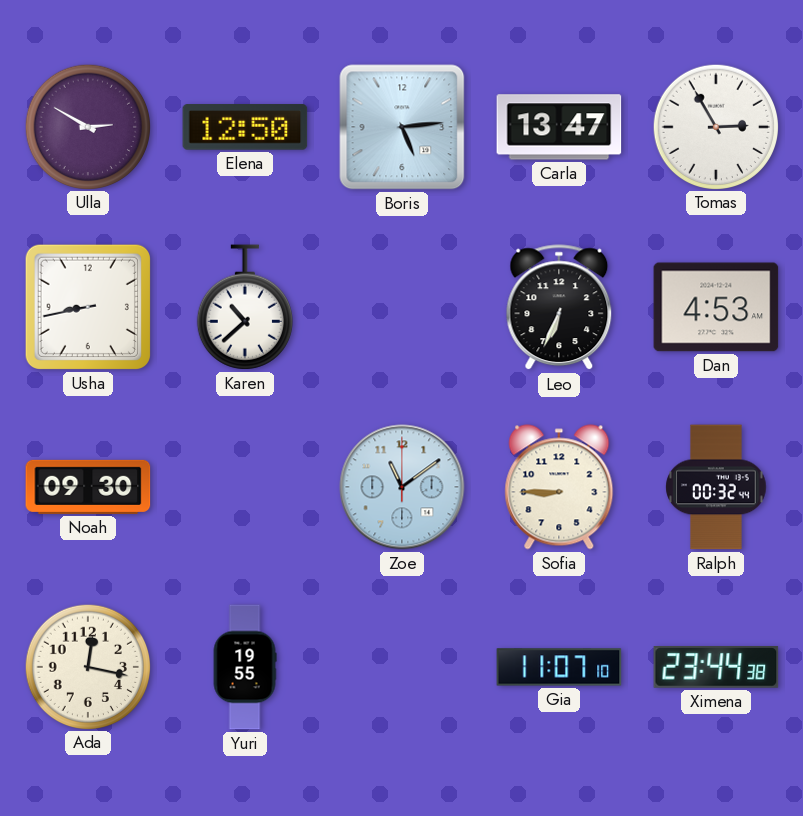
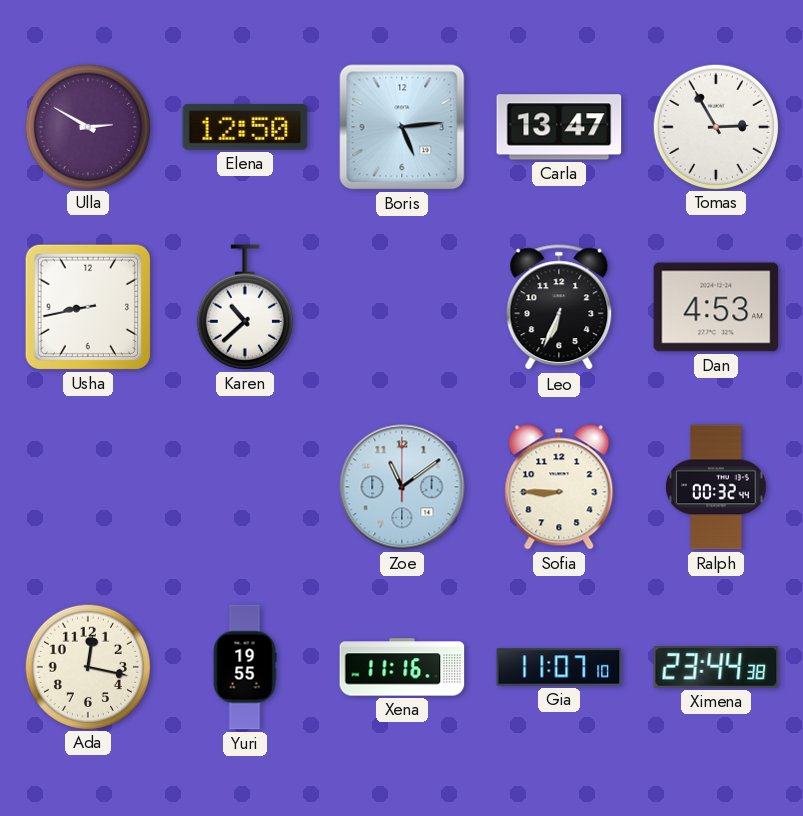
Noah: 09:30 -> none (88, 487)
Xena: none -> 11:16 (402, 667)
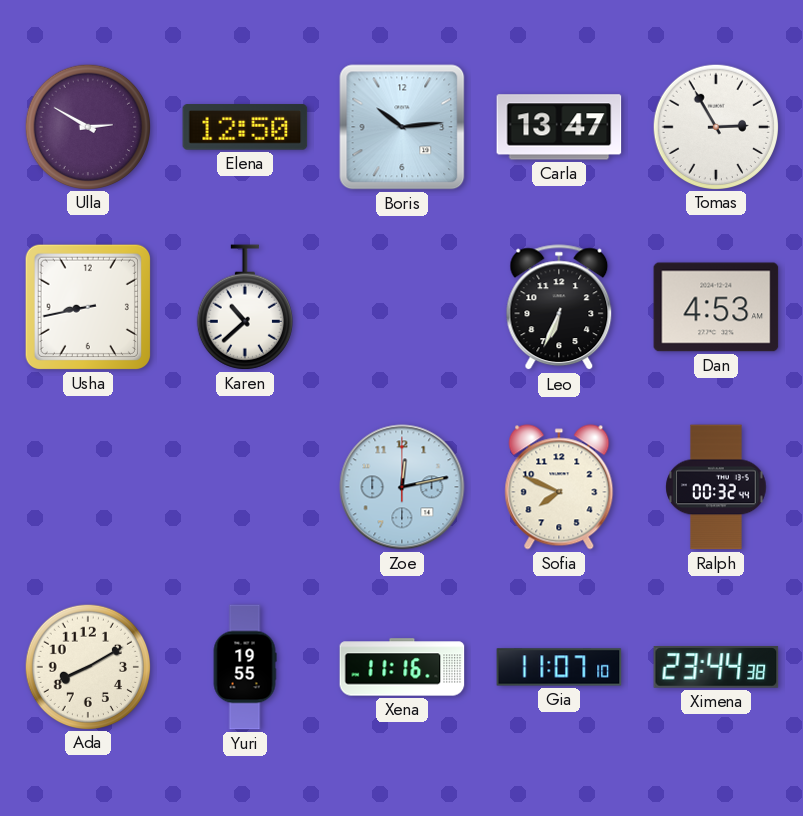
Boris: 5:14 -> 10:14 (402, 127)
Zoe: 11:09 -> 12:13 (402, 487)
Sofia: 8:45 -> 7:49 (559, 487)
Ada: 12:17 -> 8:10 (87, 666)
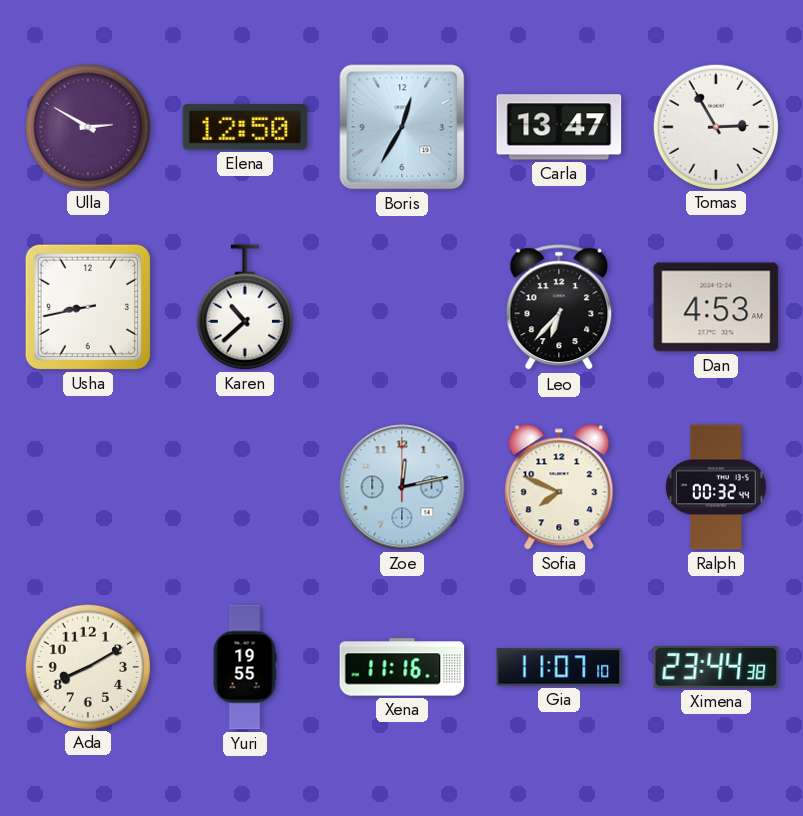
Boris: 10:14 -> 12:35 (402, 127)
Leo: 6:34 -> 6:37 (559, 308)
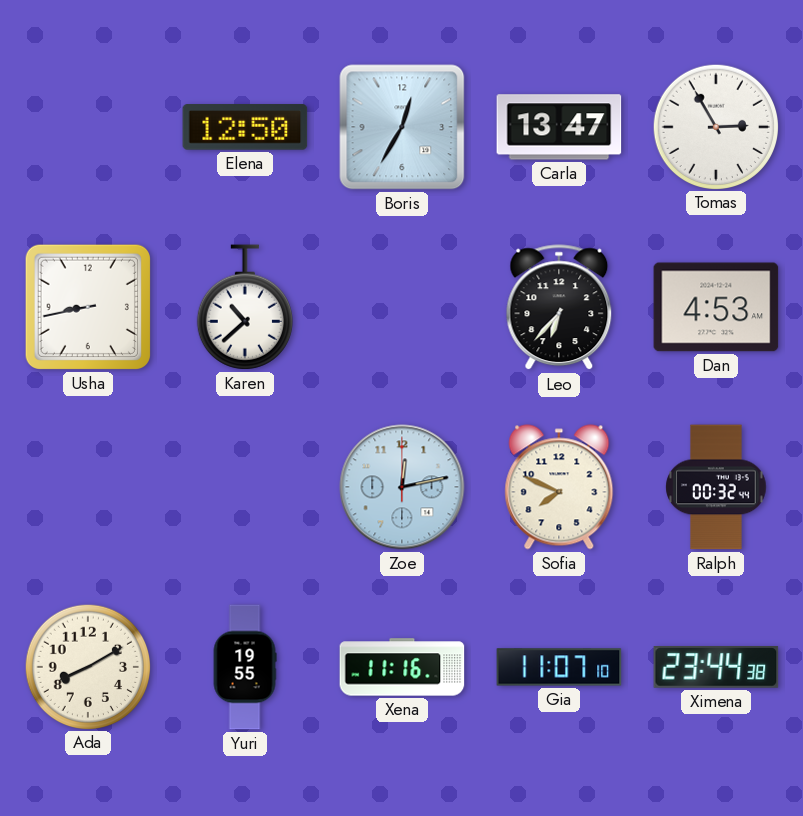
Ulla: 2:50 -> none (87, 126)
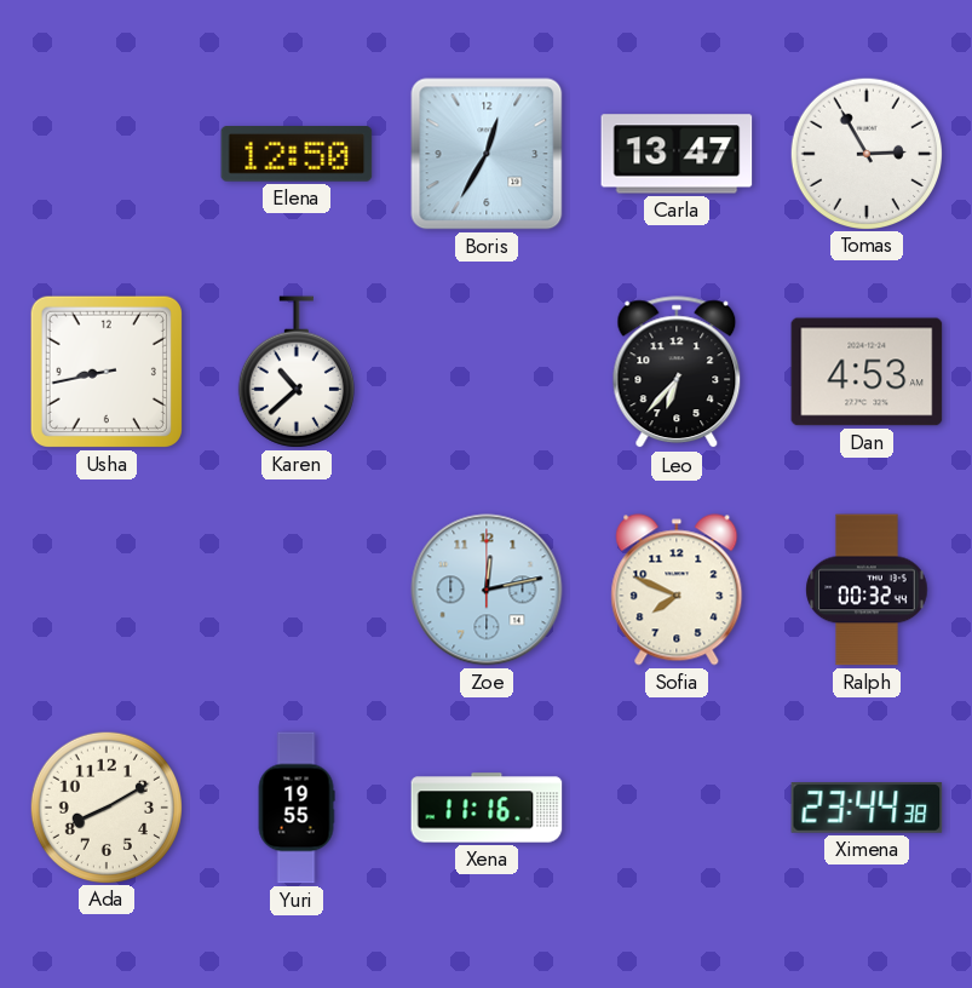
Gia: 11:07 -> none (559, 667)
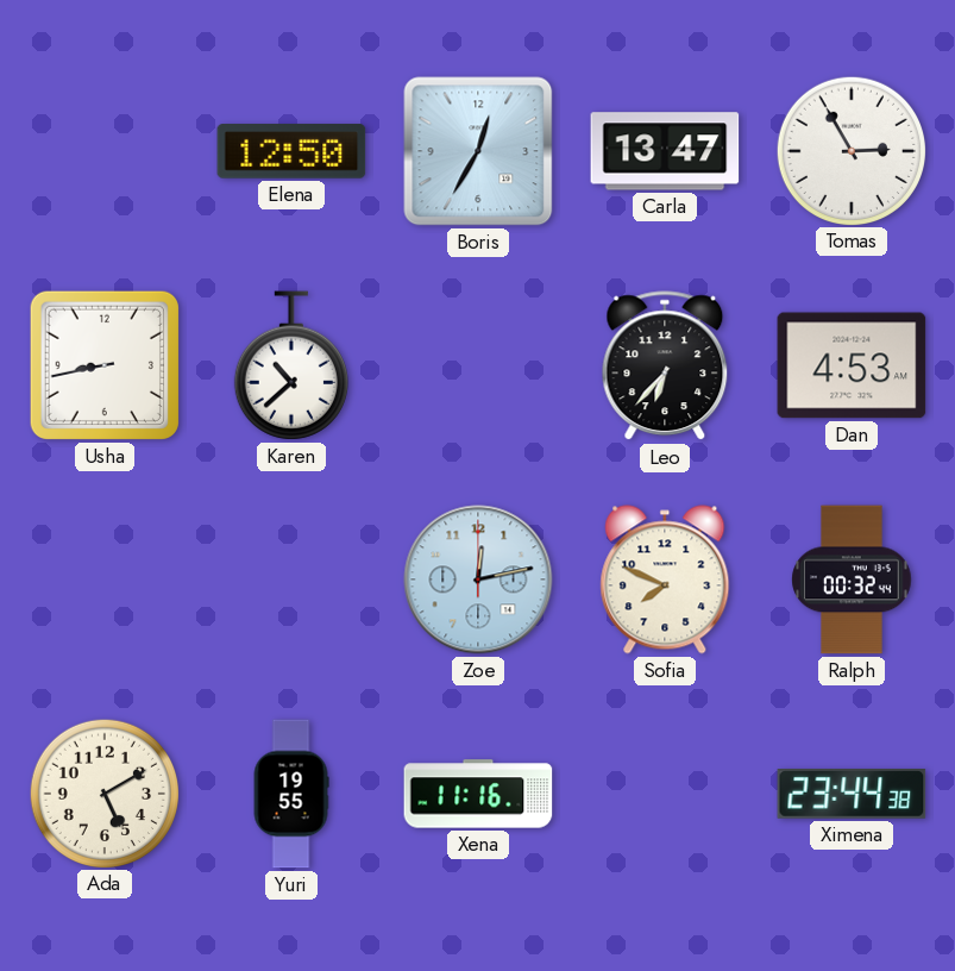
Ada: 8:10 -> 5:10 (103, 793)
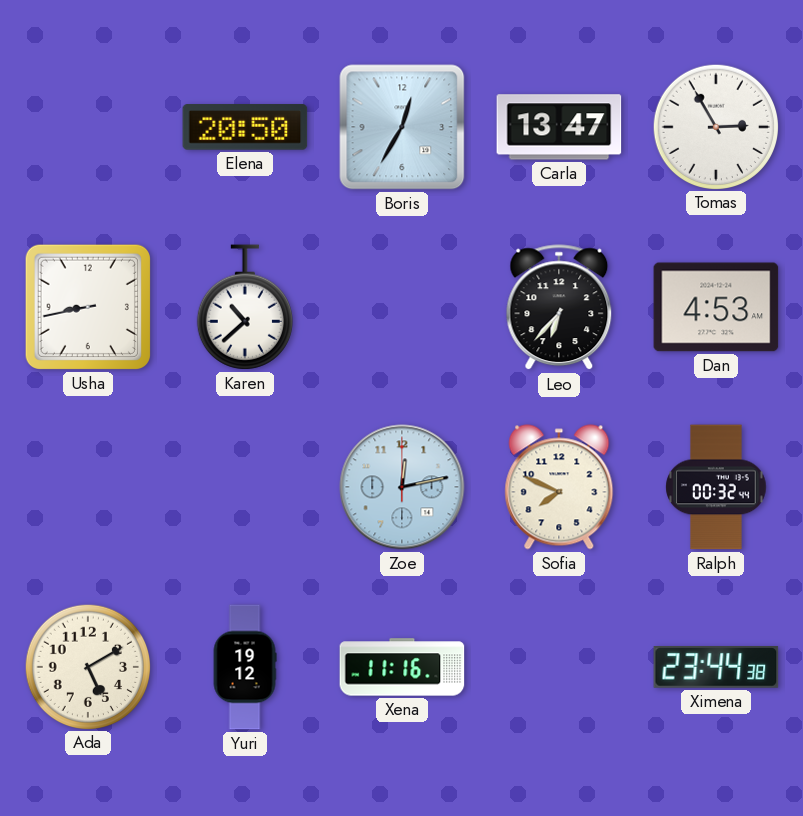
Elena: 12:50 -> 20:50 (245, 127)
Yuri: 19:55 -> 19:12 (245, 667)
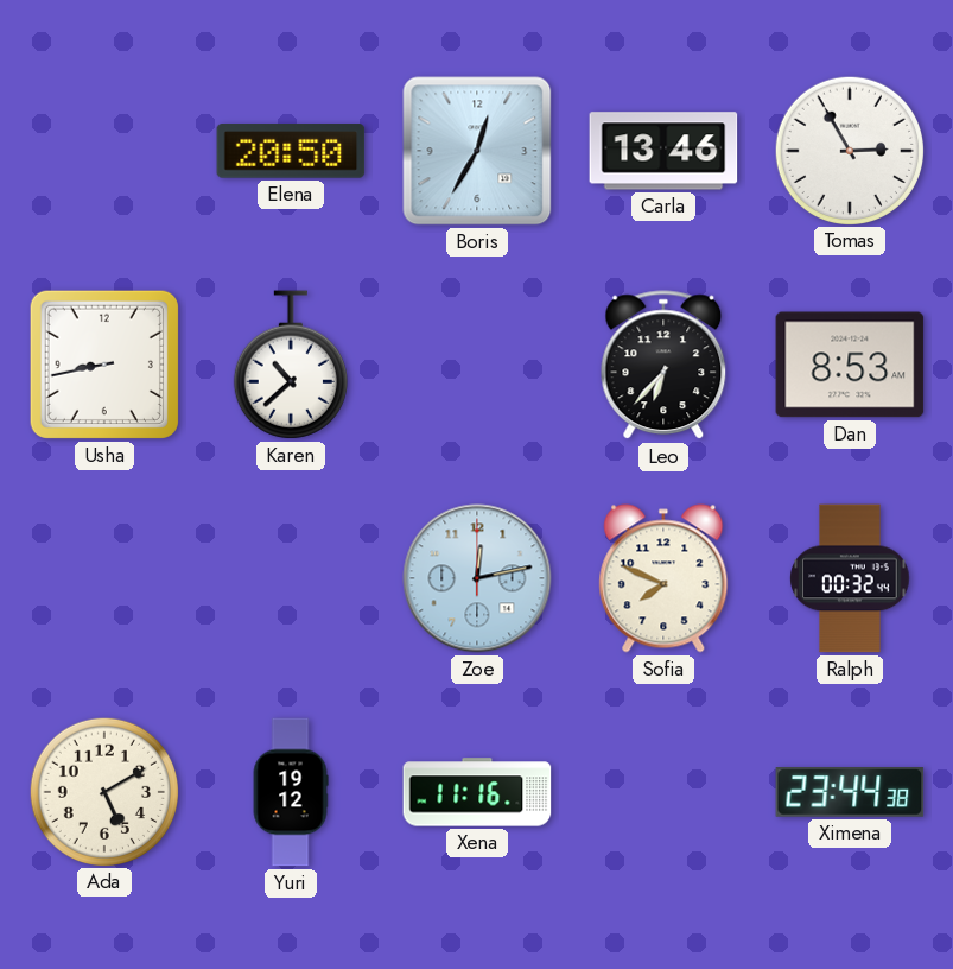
Carla: 13:47 -> 13:46 (663, 151)
Dan: 4:53 -> 8:53 (850, 365)
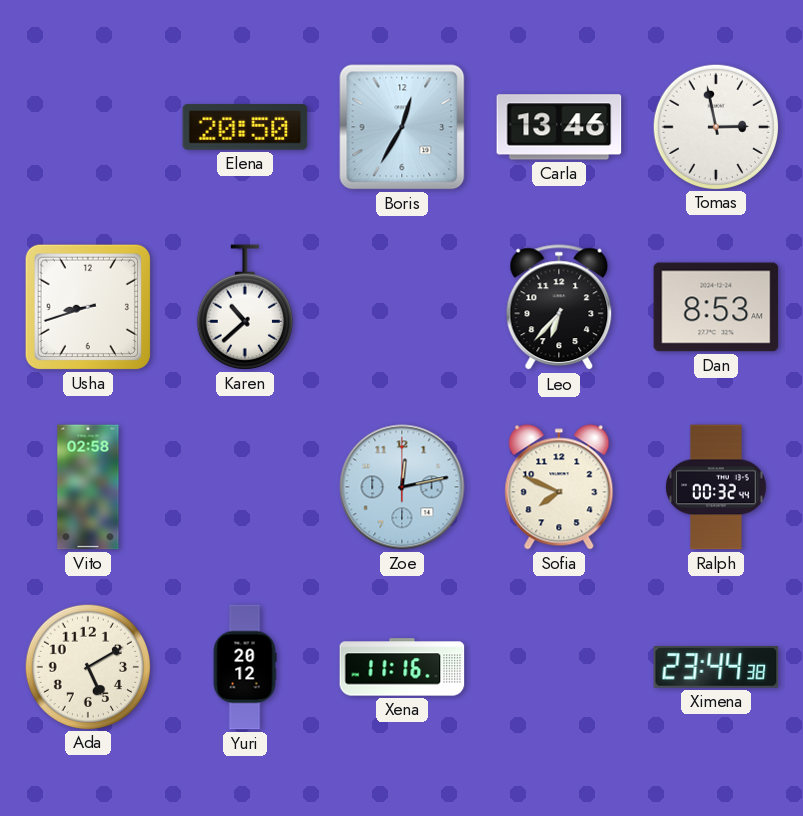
Tomas: 2:55 -> 2:58 (715, 126)
Usha: 8:43 -> 8:42 (88, 307)
Vito: none -> 02:58 (88, 487)
Yuri: 19:12 -> 20:12 (245, 667)
